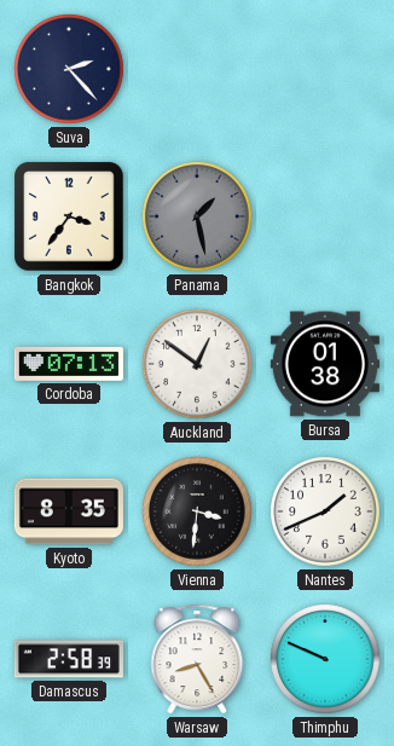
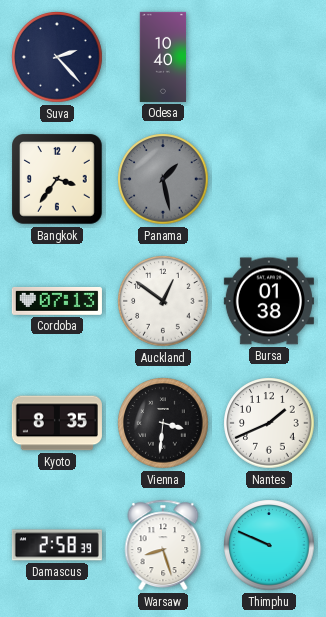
Odesa: none -> 10:40 (163, 57)
Warsaw: 8:25 -> 8:27 (163, 545)
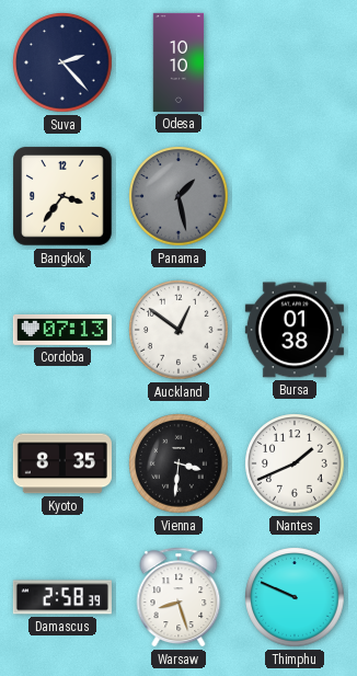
Odesa: 10:40 -> 10:10 (178, 62)
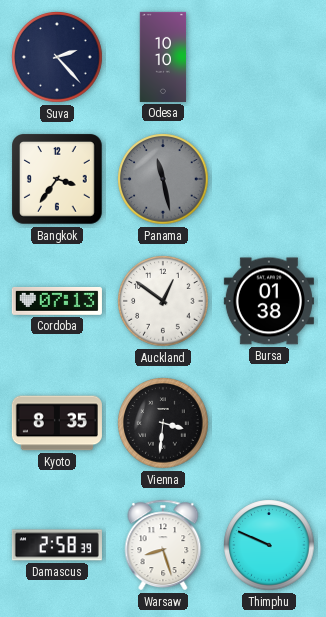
Panama: 1:28 -> 11:28 (163, 179)
Nantes: 1:41 -> none (295, 463)
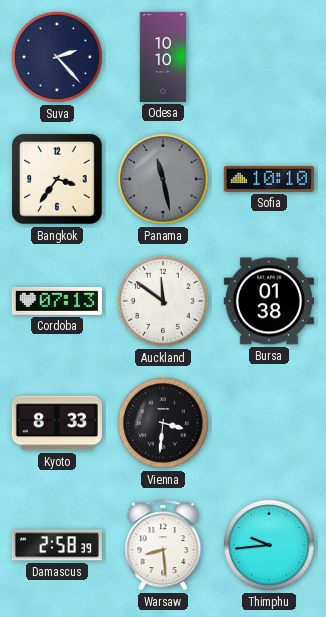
Sofia: none -> 10:10 (269, 179)
Auckland: 12:51 -> 11:51 (163, 301)
Kyoto: 8:35 -> 8:33 (57, 423)
Warsaw: 8:27 -> 8:29 (163, 545)
Thimphu: 9:49 -> 9:44 (269, 545)
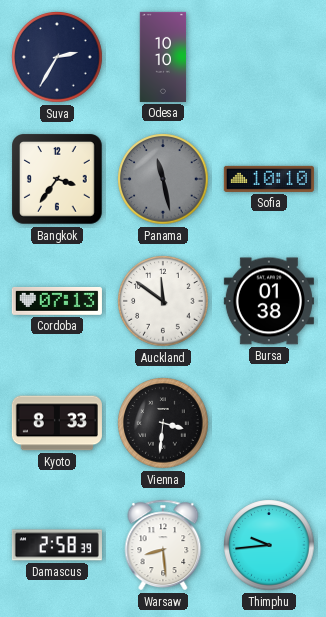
Suva: 2:23 -> 2:35 (57, 57)
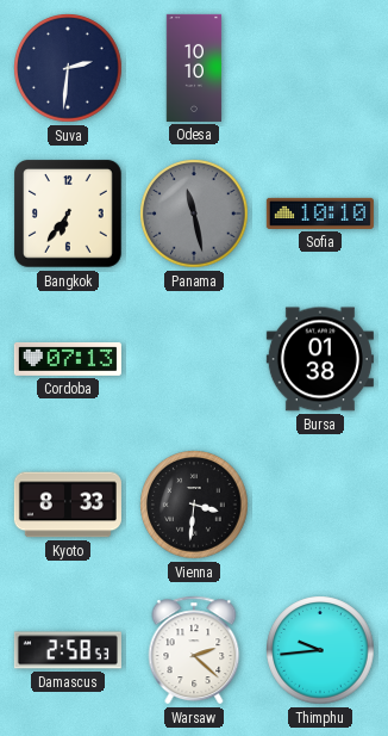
Suva: 2:35 -> 2:31 (68, 68)
Bangkok: 3:36 -> 6:36 (69, 215)
Auckland: 11:51 -> none (163, 301)
Damascus: 2:58:39 -> 2:58:53 (68, 650)
Warsaw: 8:29 -> 2:22 (194, 650)
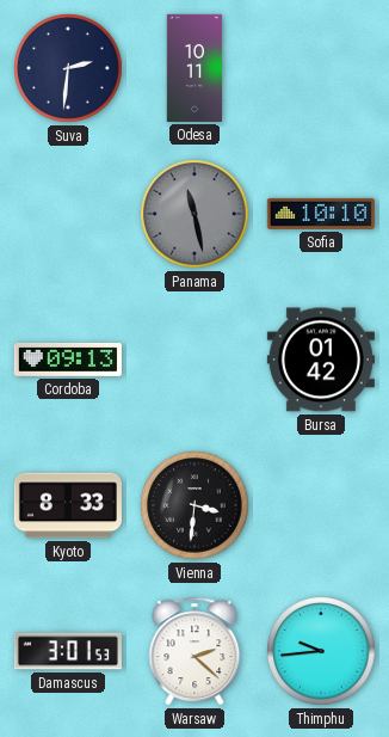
Odesa: 10:10 -> 10:11 (194, 68)
Bangkok: 6:36 -> none (69, 215)
Cordoba: 07:13 -> 09:13 (68, 360)
Bursa: 01:38 -> 01:42 (321, 360)
Damascus: 2:58 -> 3:01 (68, 651)
